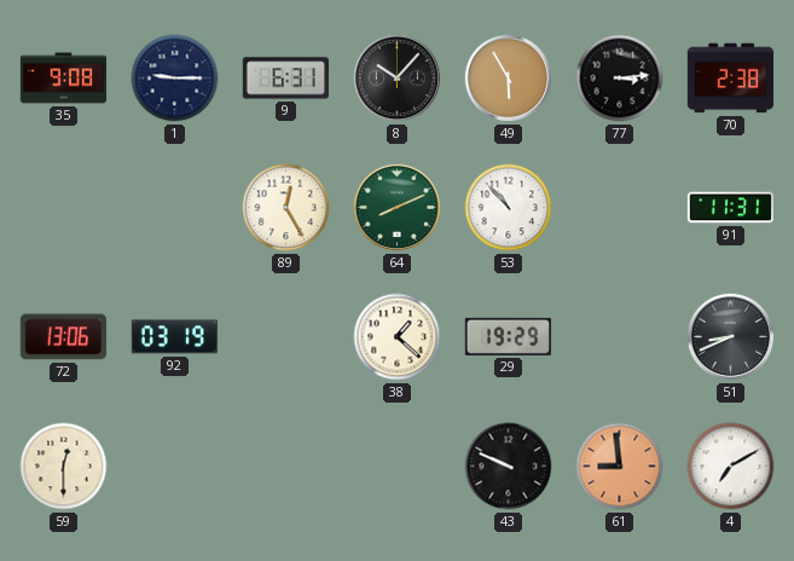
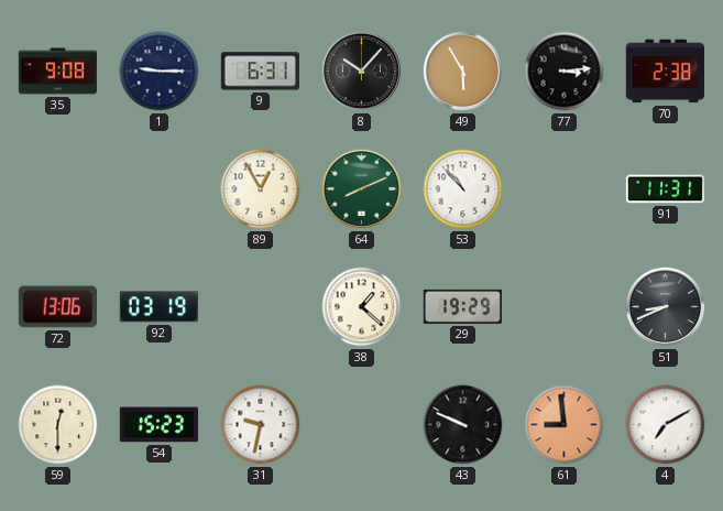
89: 12:25 -> 12:55 (261, 189)
54: none -> 15:23 (158, 425)
31: none -> 9:32 (261, 425)
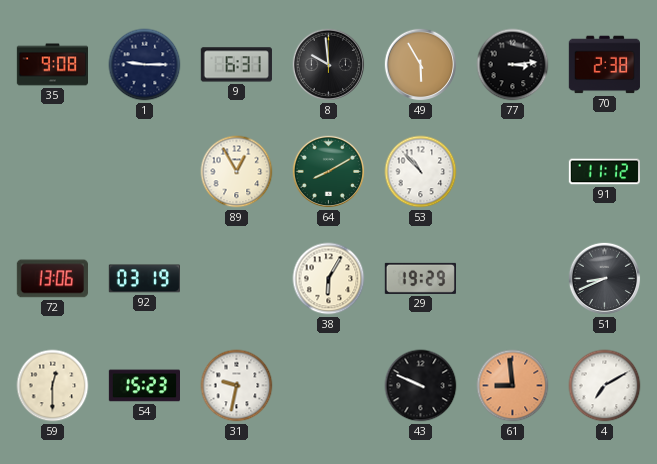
8: 10:07 -> 9:59 (329, 65)
64: 8:11 -> 8:10 (329, 172)
91: 11:31 -> 11:12 (604, 172)
38: 1:22 -> 6:05 (329, 279)
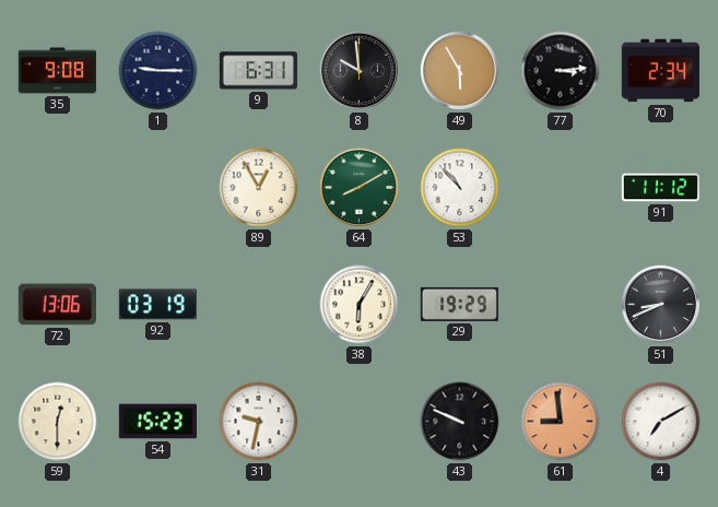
70: 2:38 -> 2:34 (660, 71)
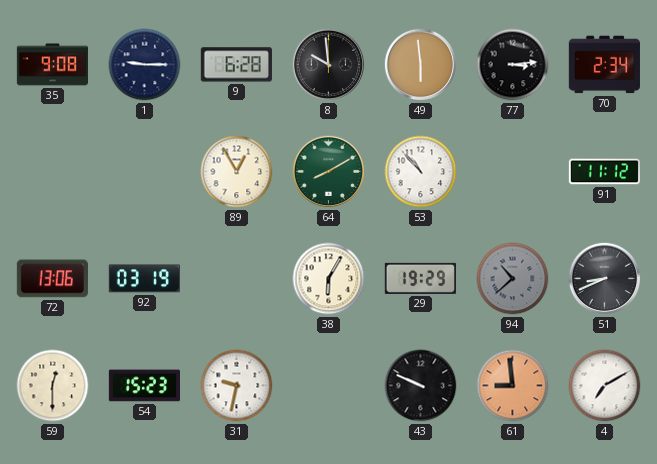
9: 6:31 -> 6:28 (236, 65)
49: 5:55 -> 5:59 (421, 65)
94: none -> 10:38 (513, 279)
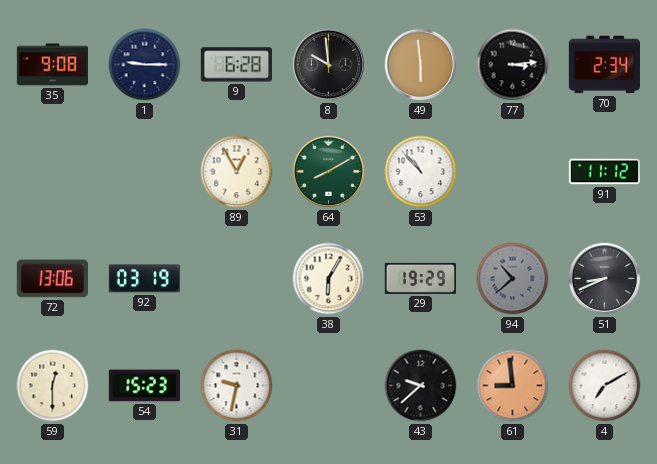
43: 9:49 -> 9:38 (421, 386)
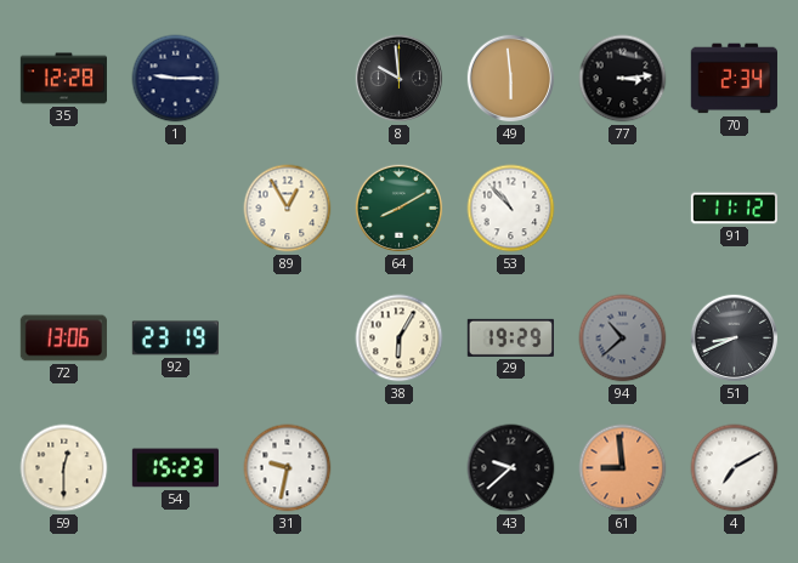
35: 9:08 -> 12:28 (63, 79)
9: 6:28 -> none (236, 65)
92: 03:19 -> 23:19 (175, 339)
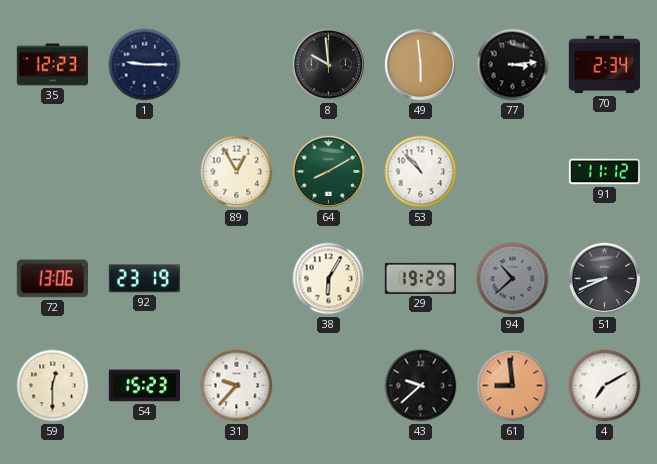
35: 12:28 -> 12:23 (52, 65)
31: 9:32 -> 9:37 (237, 386)
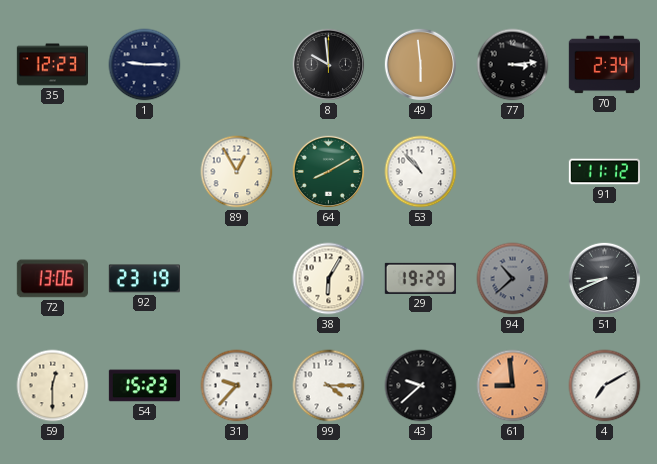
99: none -> 4:15 (329, 386)
